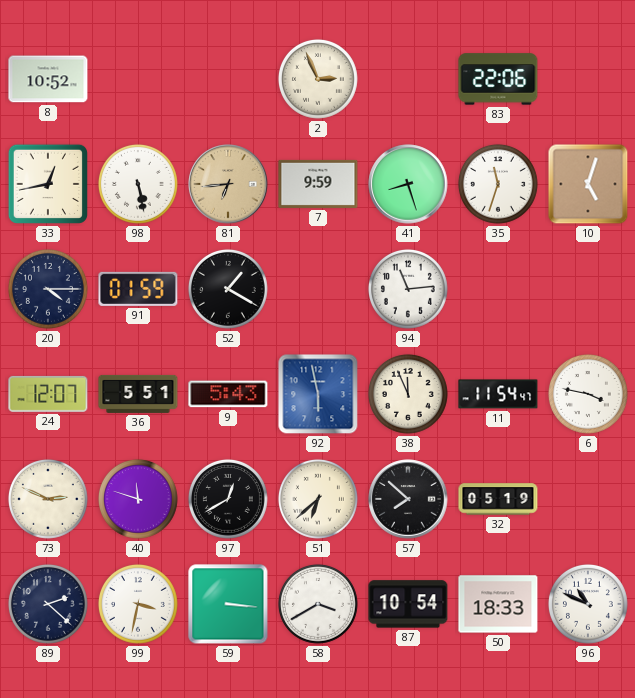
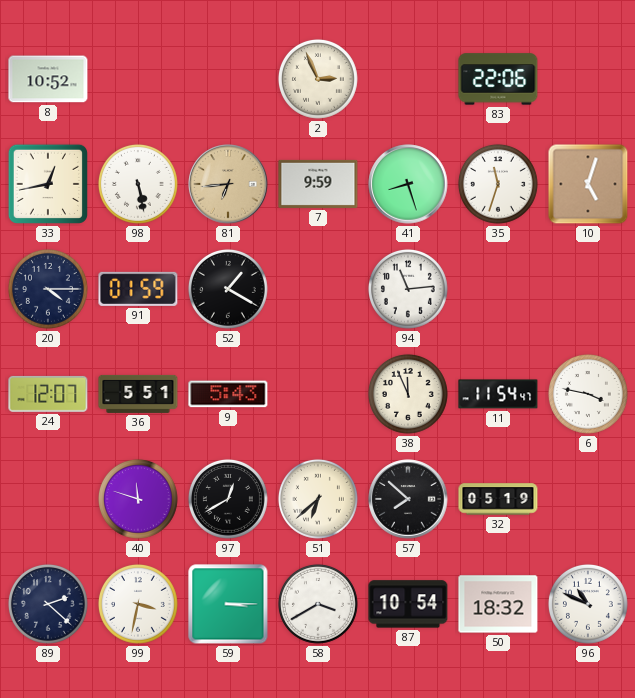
92: 5:58 -> none (318, 394)
73: 2:49 -> none (48, 499)
59: 3:16 -> 3:15 (228, 604)
50: 18:33 -> 18:32 (498, 604)
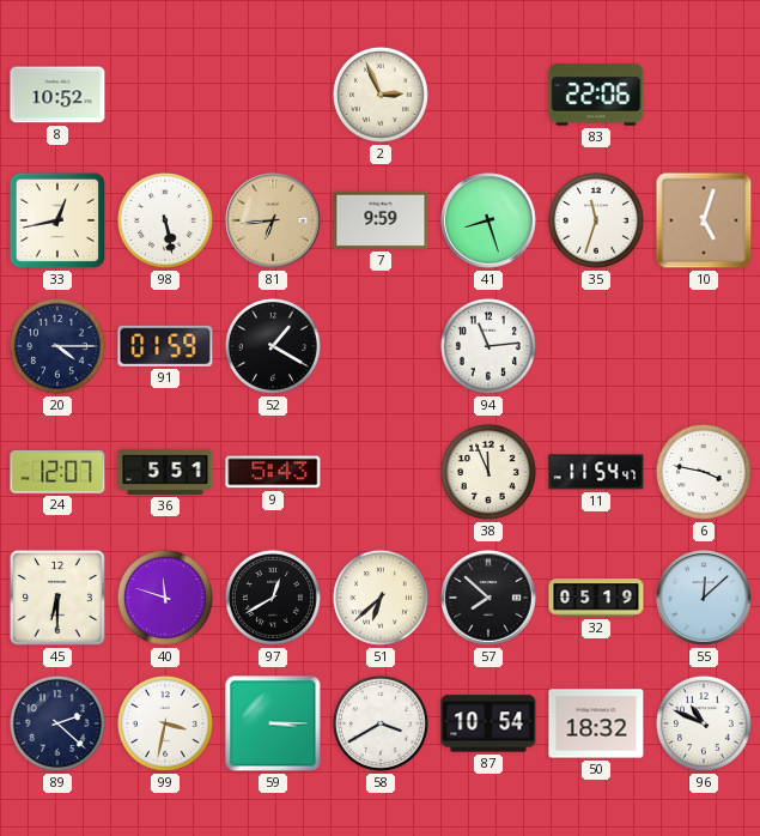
45: none -> 6:30 (57, 598)
55: none -> 12:08 (704, 598)
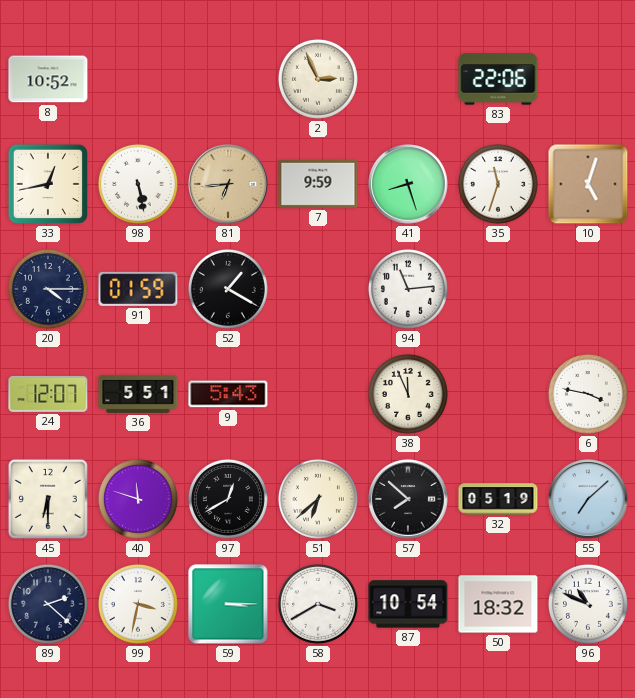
11: 11:54 -> none (596, 472)
55: 12:08 -> 7:08 (588, 499)
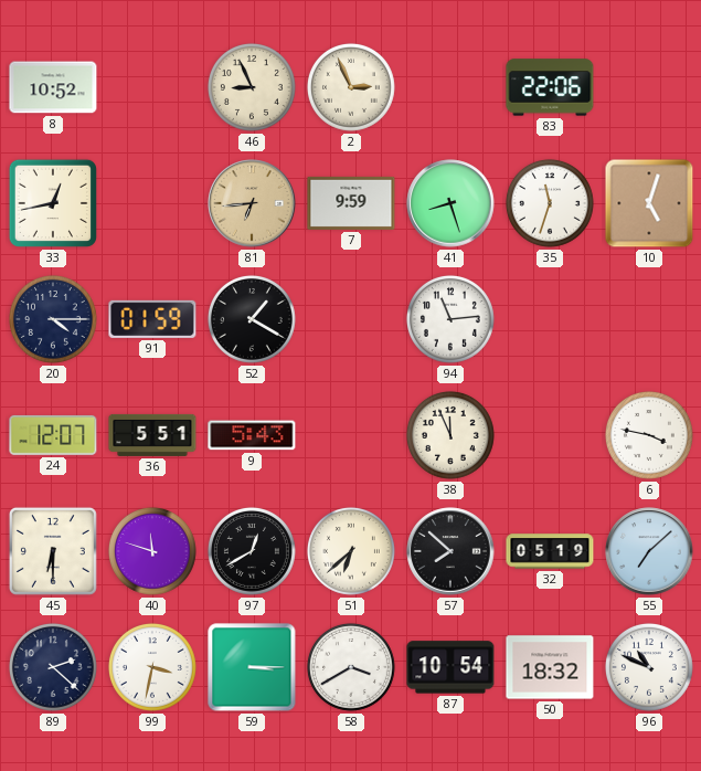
46: none -> 8:56 (252, 87)
98: 5:28 -> none (138, 184)
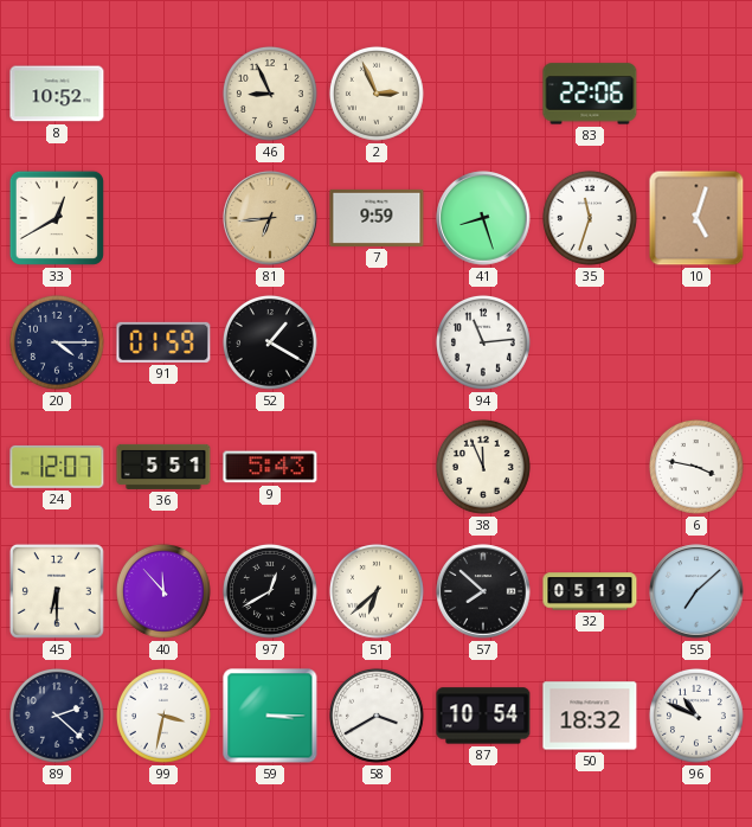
33: 12:43 -> 12:40 (57, 218)
40: 11:48 -> 11:53 (163, 591)
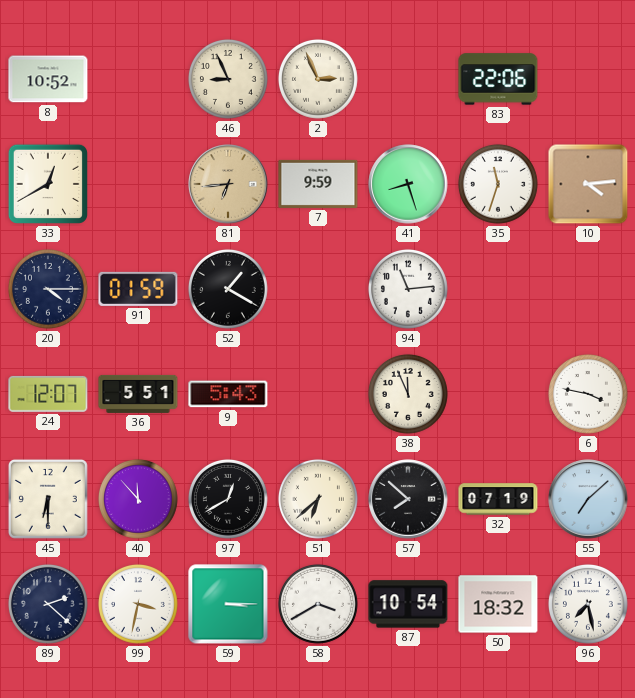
10: 5:03 -> 4:14 (588, 184)
32: 05:19 -> 07:19 (498, 499)
96: 10:49 -> 7:28 (588, 604)
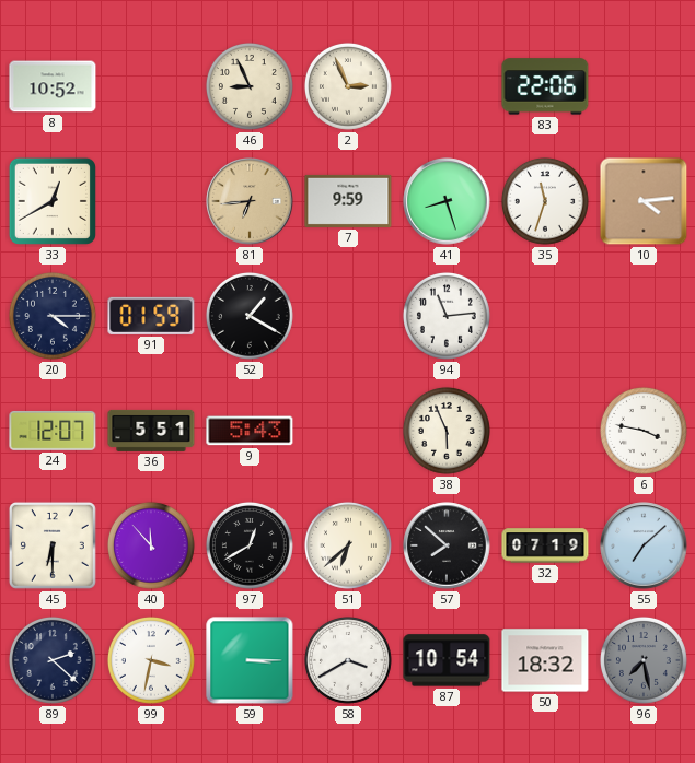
38: 11:56 -> 5:56 (447, 431)
96 dial: white -> grey (644, 660)
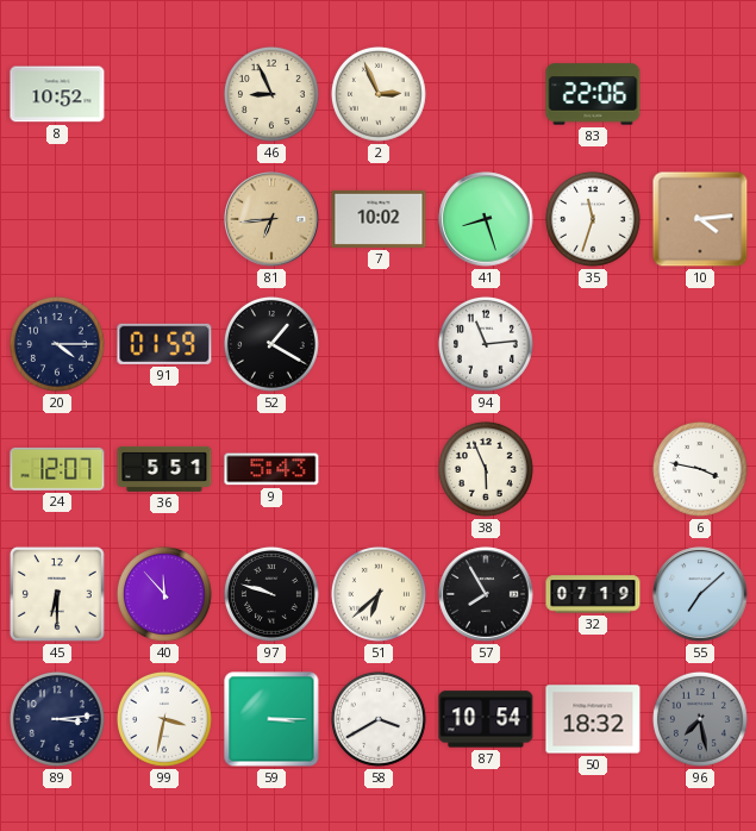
33: 12:40 -> none (53, 201)
7: 9:59 -> 10:02 (379, 219)
97: 12:40 -> 9:48 (271, 594)
57: 7:52 -> 7:55 (486, 594)
89: 2:22 -> 3:14 (57, 719)
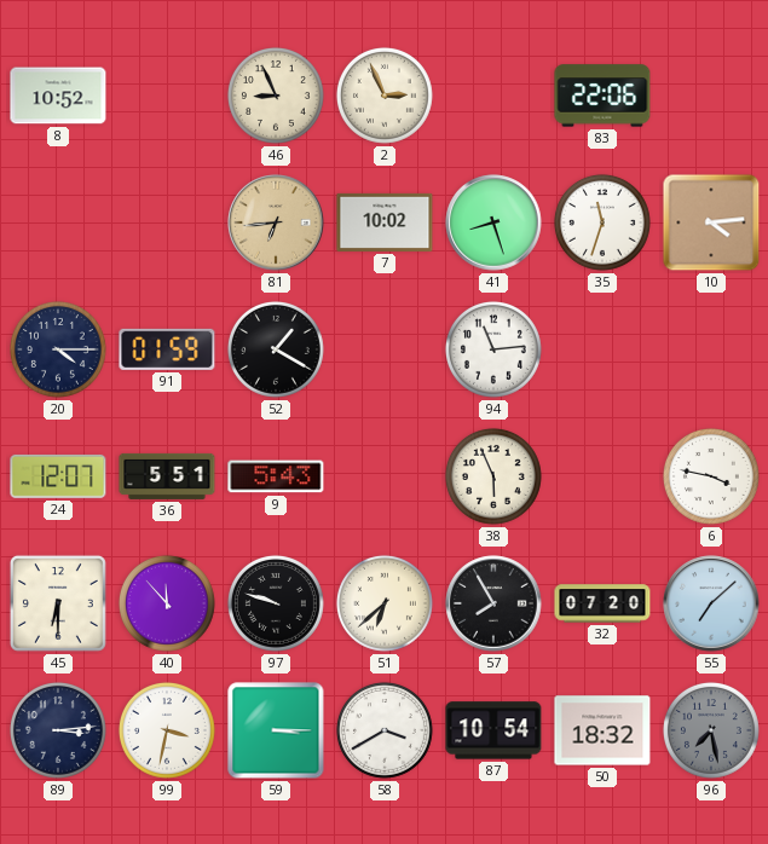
32: 07:19 -> 07:20 (602, 603)
